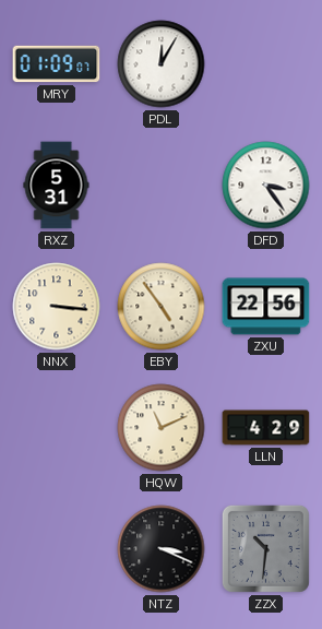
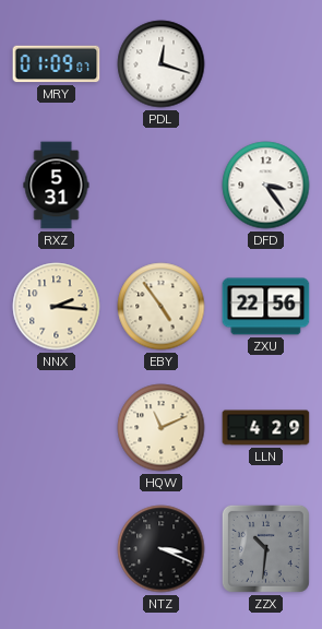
PDL: 12:05 -> 12:18 (162, 64)
NNX: 3:16 -> 2:16 (57, 307)
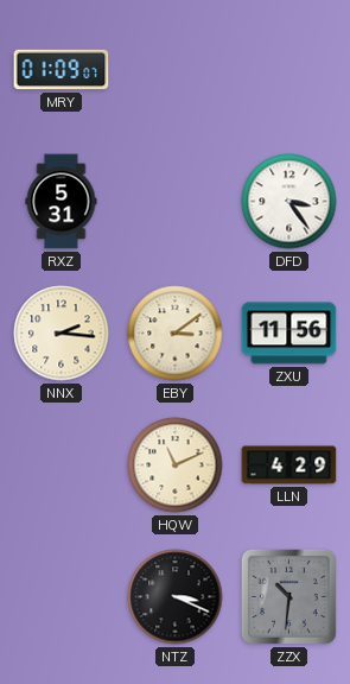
PDL: 12:18 -> none (162, 64)
EBY: 4:54 -> 3:09 (176, 334)
ZXU: 22:56 -> 11:56 (289, 334)
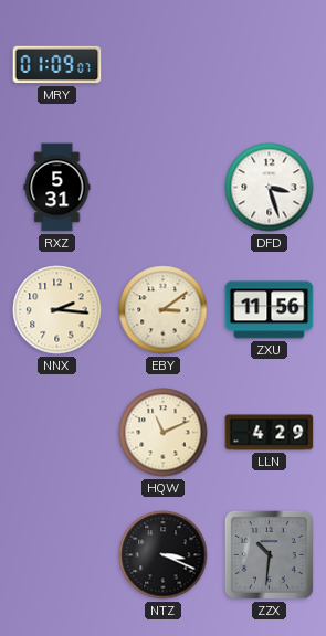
DFD: 3:24 -> 3:27 (270, 188)
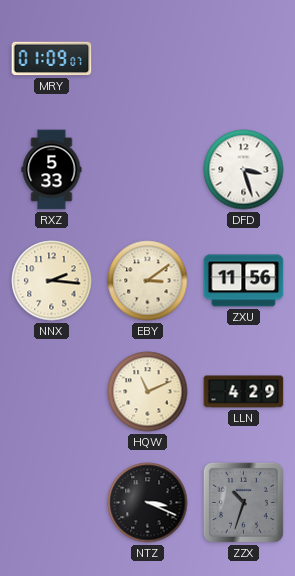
RXZ: 5:31 -> 5:33 (52, 170)
ZZX: 10:31 -> 10:33 (243, 502)
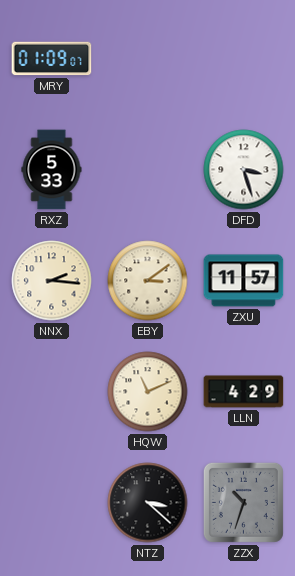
ZXU: 11:56 -> 11:57 (244, 281)
NTZ: 3:19 -> 3:22 (148, 503)
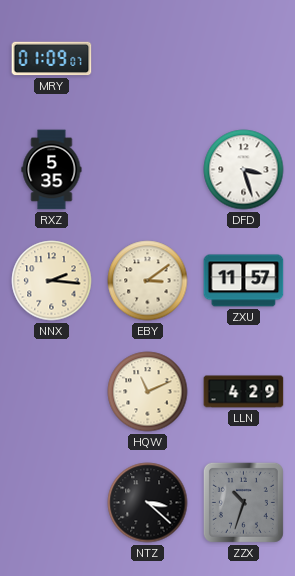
RXZ: 5:33 -> 5:35 (52, 170)
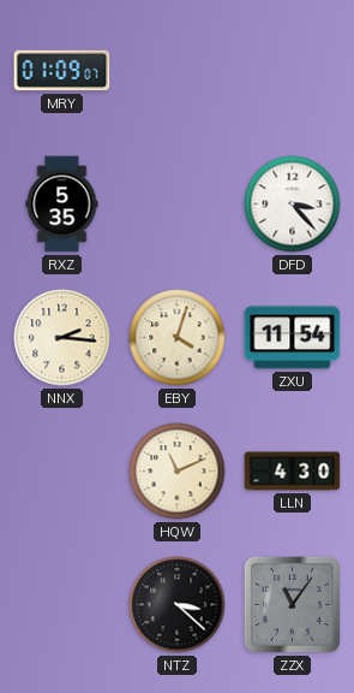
DFD: 3:27 -> 3:23 (293, 205)
EBY: 3:09 -> 4:03 (178, 338)
ZXU: 11:57 -> 11:54 (293, 338)
LLN: 4:29 -> 4:30 (293, 472)
ZZX: 10:33 -> 11:06 (292, 604)
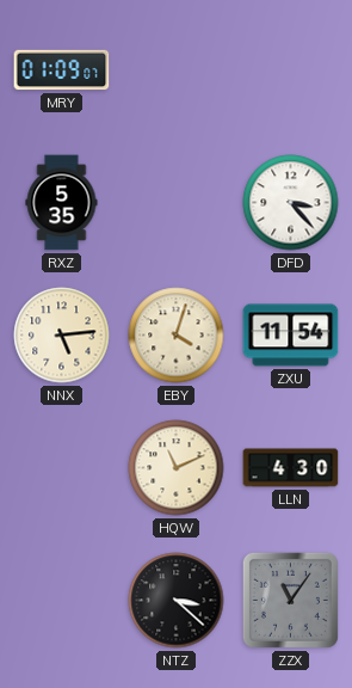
NNX: 2:16 -> 5:14 (62, 336)
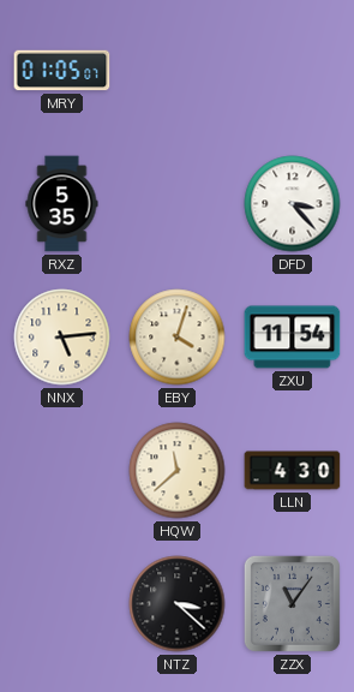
MRY: 01:09 -> 01:05 (62, 71)
HQW: 11:11 -> 11:38 (178, 471)
